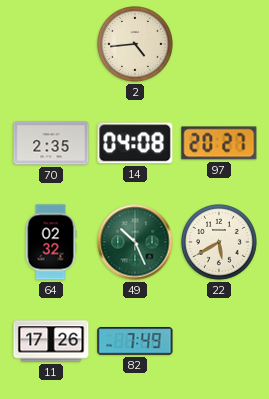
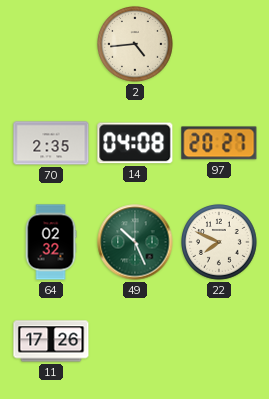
22: 5:40 -> 7:49 (219, 242)
82: 7:49 -> none (135, 341)
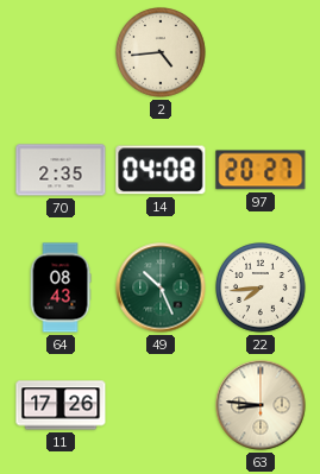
64: 02:32 -> 08:43 (61, 287)
22: 7:49 -> 7:44 (261, 287)
63: none -> 8:46 (261, 405)
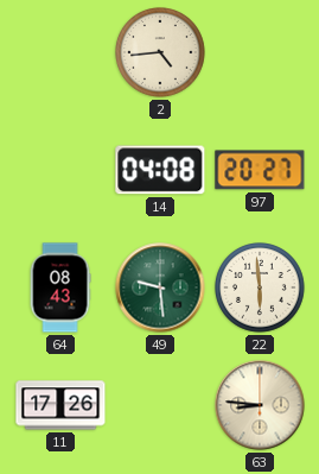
70: 2:35 -> none (61, 170)
49: 10:26 -> 9:29 (160, 287)
22: 7:44 -> 5:59 (260, 287)
